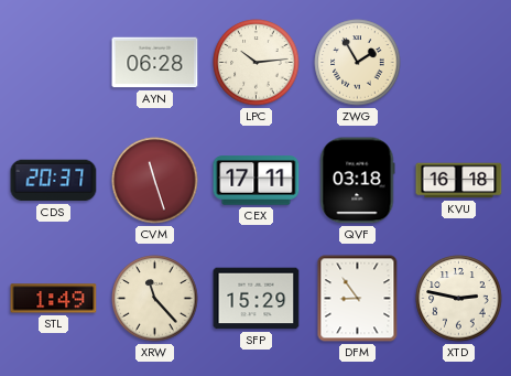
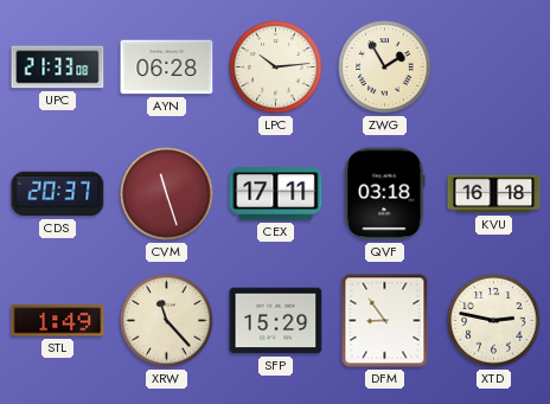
UPC: none -> 21:33 (58, 68)
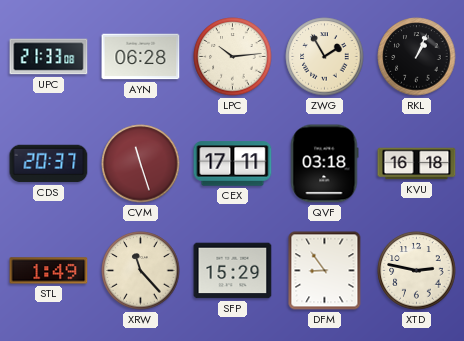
RKL: none -> 1:04 (417, 57)
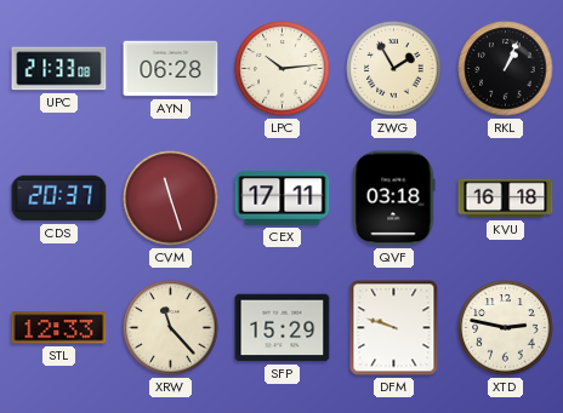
STL: 1:49 -> 12:33 (59, 328)
DFM: 8:54 -> 9:48 (394, 328)
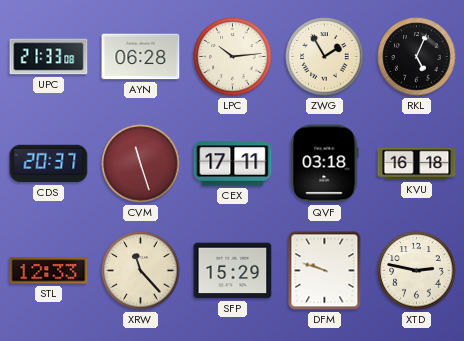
RKL: 1:04 -> 5:04 (417, 57)
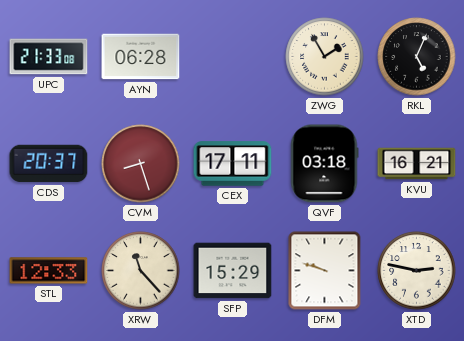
LPC: 10:14 -> none (233, 57)
CVM: 11:27 -> 8:27 (141, 164)
KVU: 16:18 -> 16:21 (417, 164)
